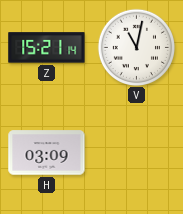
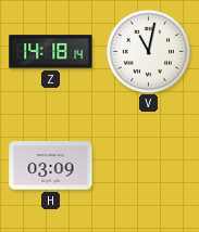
Z: 15:21 -> 14:18 (51, 52)
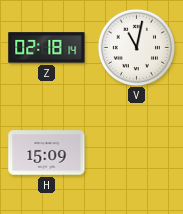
Z: 14:18 -> 02:18 (47, 48)
H: 03:09 -> 15:09 (47, 153)
